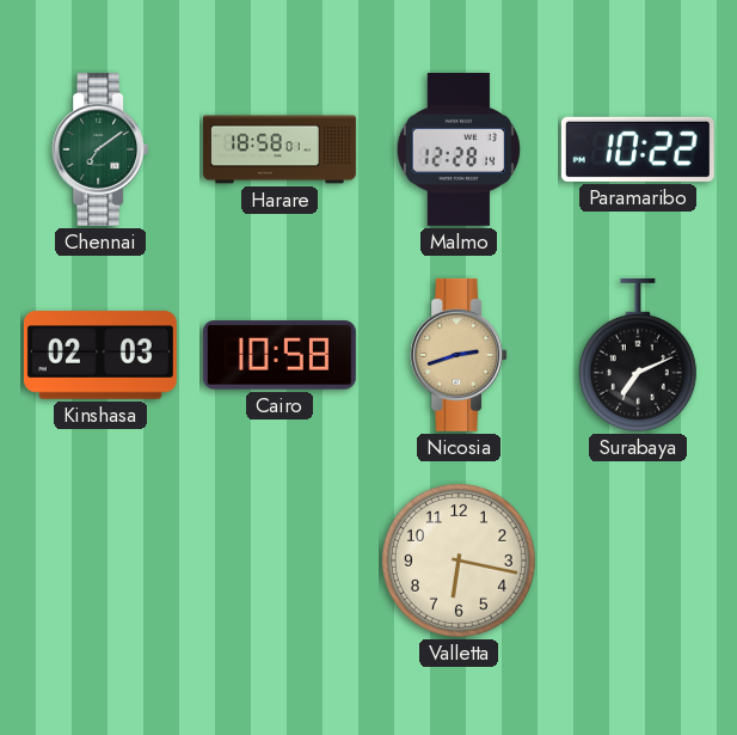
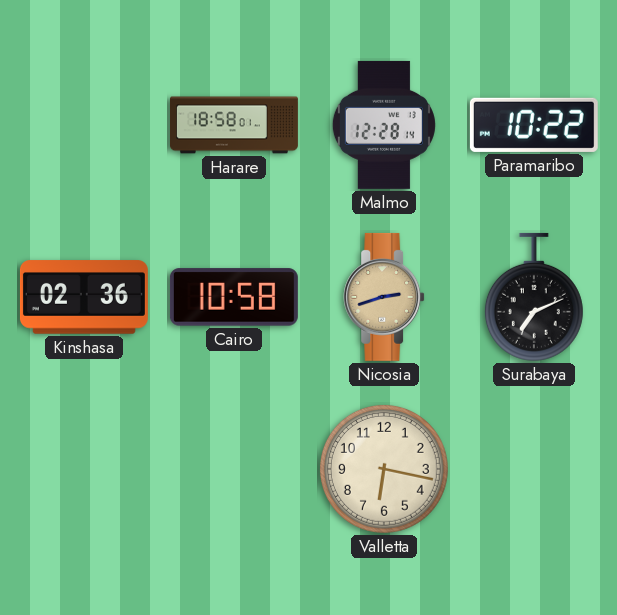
Chennai: 7:09 -> none (100, 149)
Kinshasa: 02:03 -> 02:36 (84, 297)
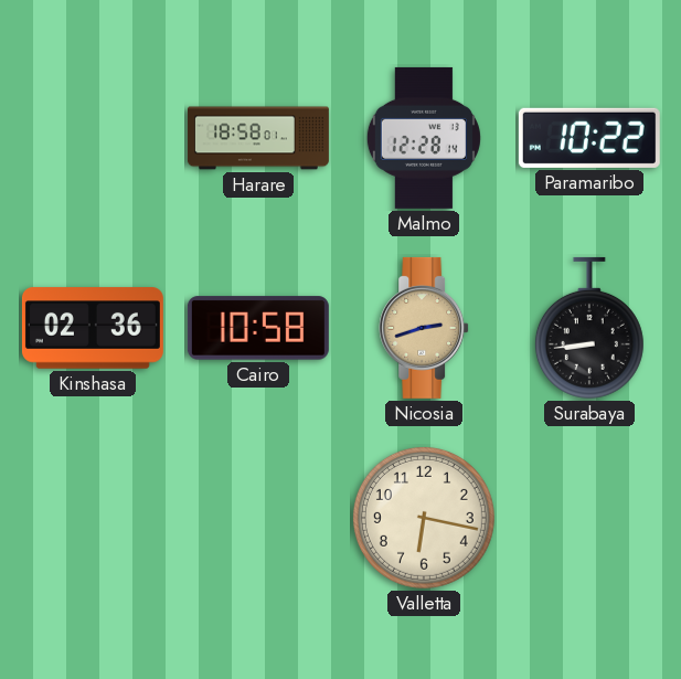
Surabaya: 7:11 -> 8:44 (589, 328)
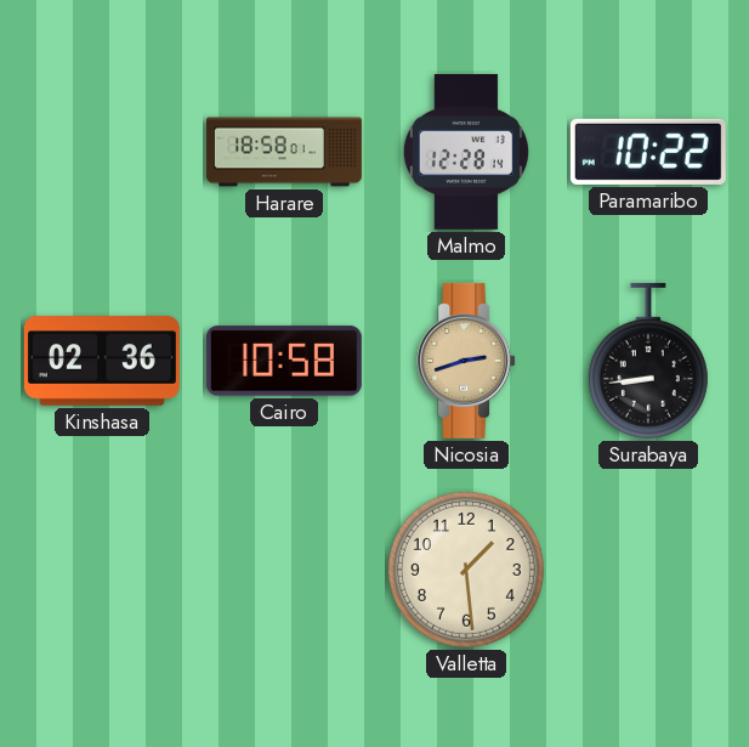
Valletta: 6:17 -> 1:29 (466, 570)
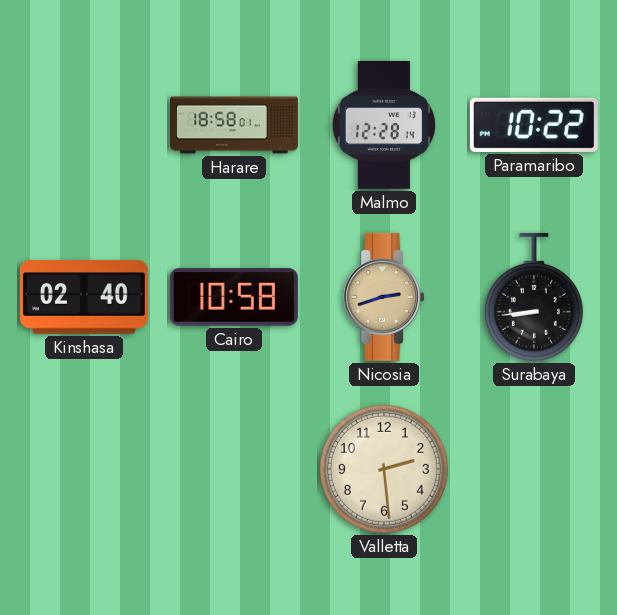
Kinshasa: 02:36 -> 02:40 (84, 297)
Valletta: 1:29 -> 2:29 (384, 469)
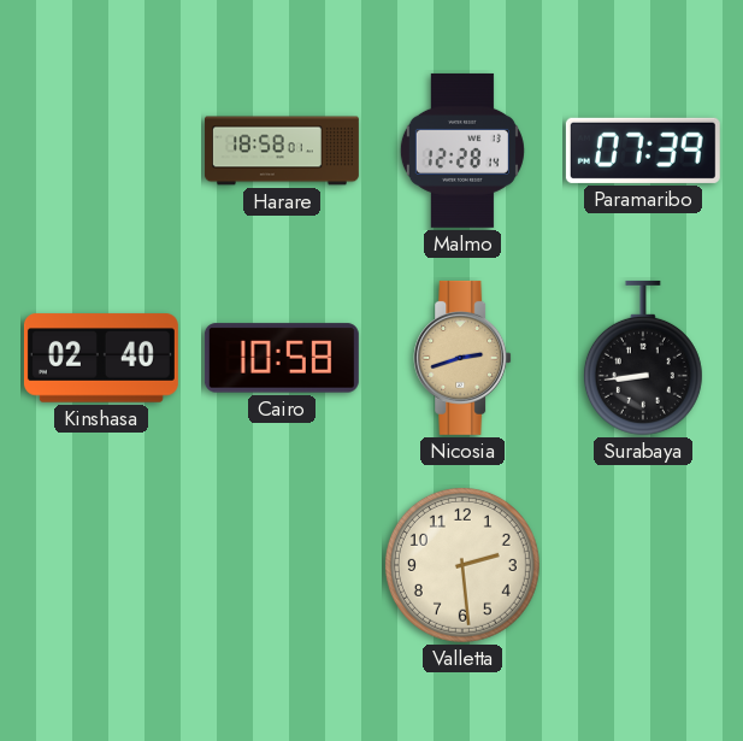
Paramaribo: 10:22 -> 07:39 (643, 151)
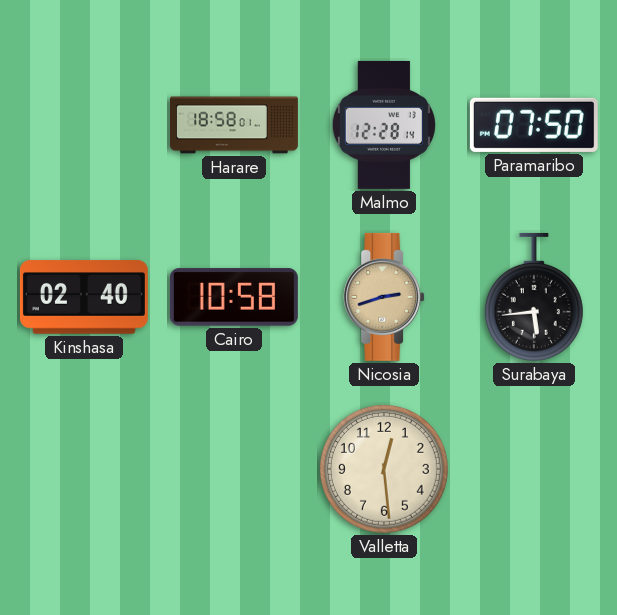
Paramaribo: 07:39 -> 07:50 (534, 125)
Surabaya: 8:44 -> 5:44 (534, 297)
Valletta: 2:29 -> 12:29 (384, 469)
